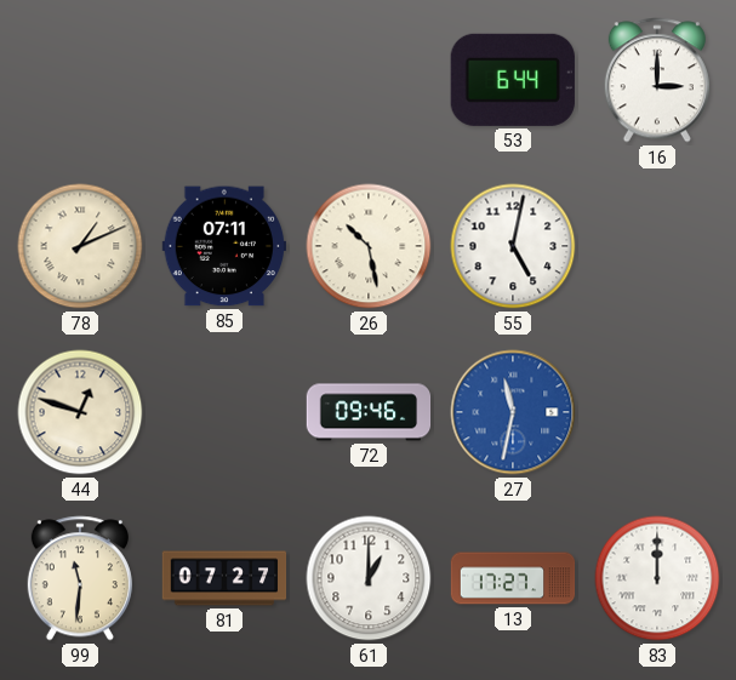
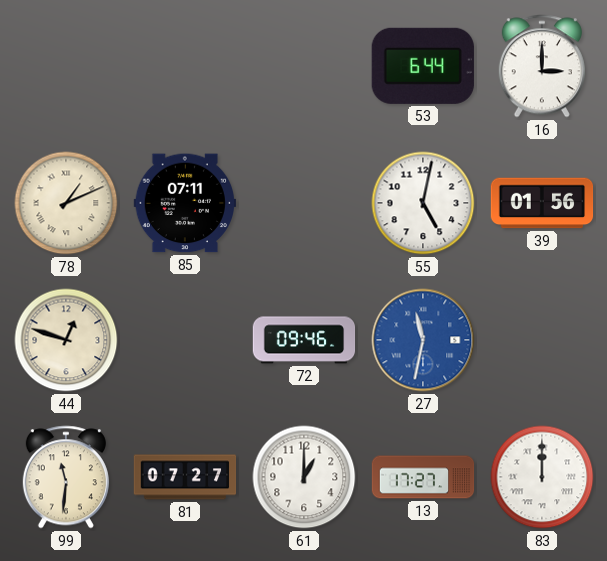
26: 10:28 -> none (369, 246)
39: none -> 01:56 (542, 203)
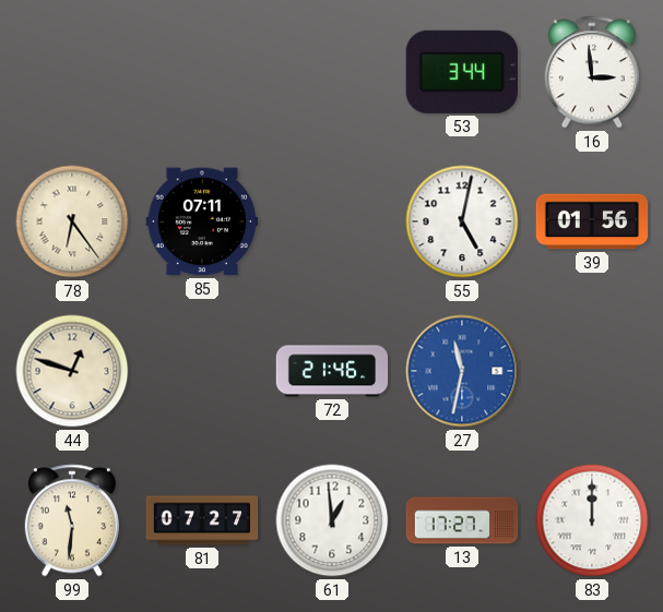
53: 6:44 -> 3:44 (462, 72)
16: 3:00 -> 2:59 (592, 72)
78: 1:11 -> 6:24 (72, 221)
72: 09:46 -> 21:46 (332, 371)
61: 1:00 -> 12:59 (332, 520)
